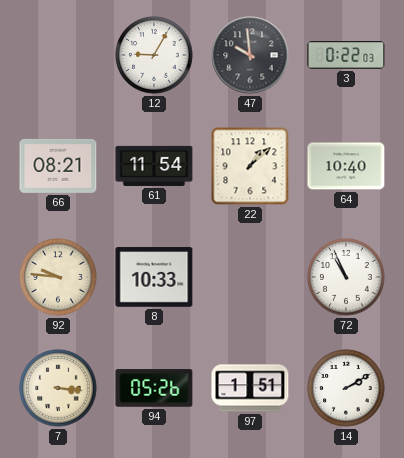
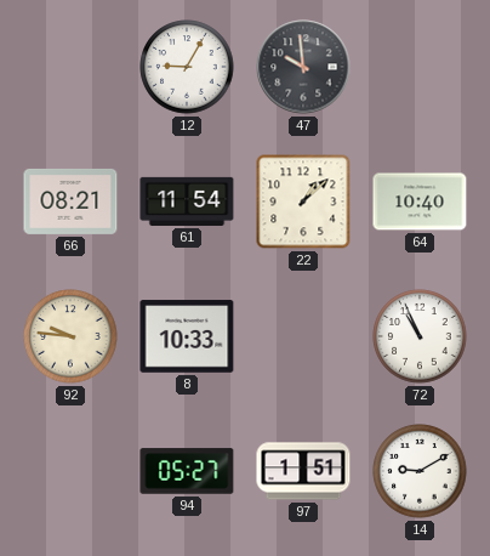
3: 0:22 -> none (346, 55)
7: 3:16 -> none (58, 388)
94: 05:26 -> 05:27 (187, 471)
14: 2:10 -> 9:10 (420, 471)
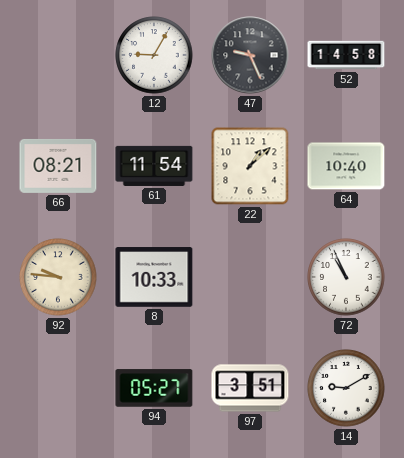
47: 9:59 -> 9:26 (250, 55)
52: none -> 14:58 (346, 55)
97: 1:51 -> 3:51 (250, 388)
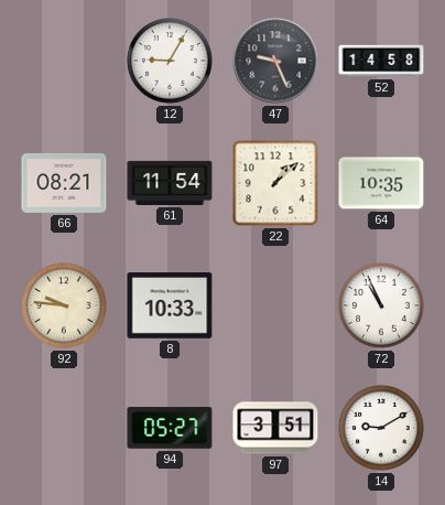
64: 10:40 -> 10:35 (381, 183)
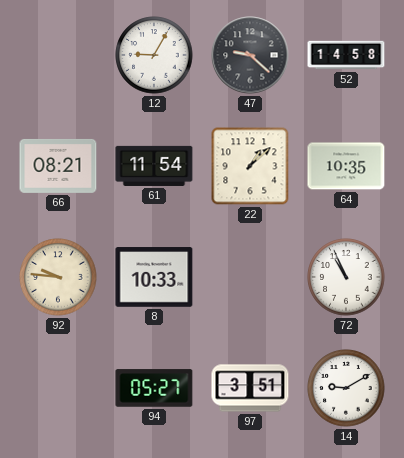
47: 9:26 -> 9:22 (250, 55)
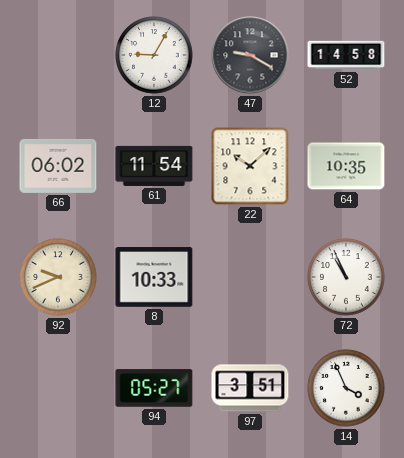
47: 9:22 -> 9:20 (250, 55)
66: 08:21 -> 06:02 (58, 166)
22: 1:08 -> 10:08 (250, 166)
92: 9:46 -> 9:41 (58, 277)
14: 9:10 -> 3:56 (346, 388)
